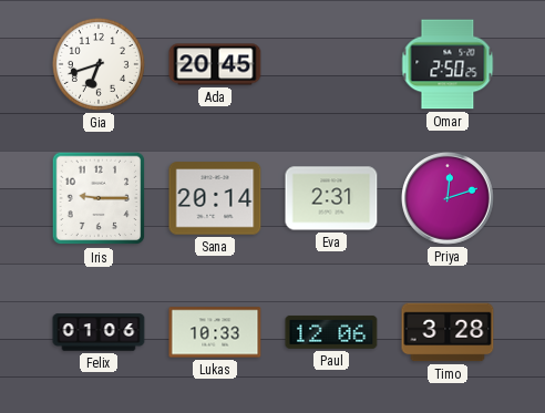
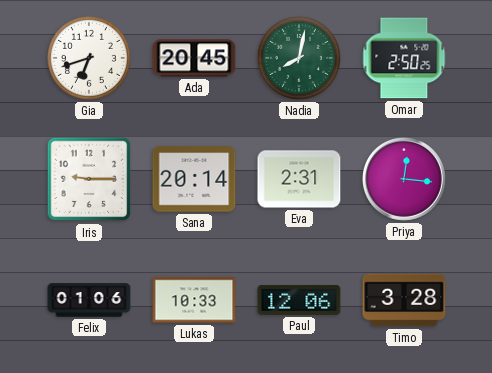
Nadia: none -> 8:02 (299, 58)
Priya: 12:12 -> 12:16 (405, 180)
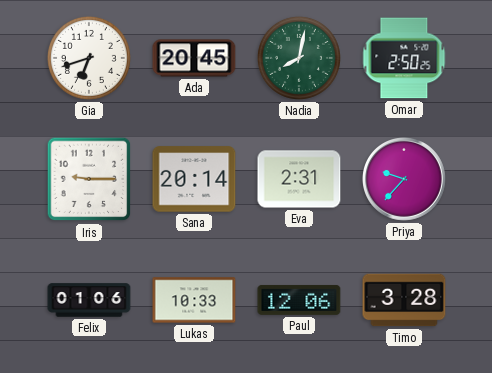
Priya: 12:16 -> 9:37 (405, 180)
